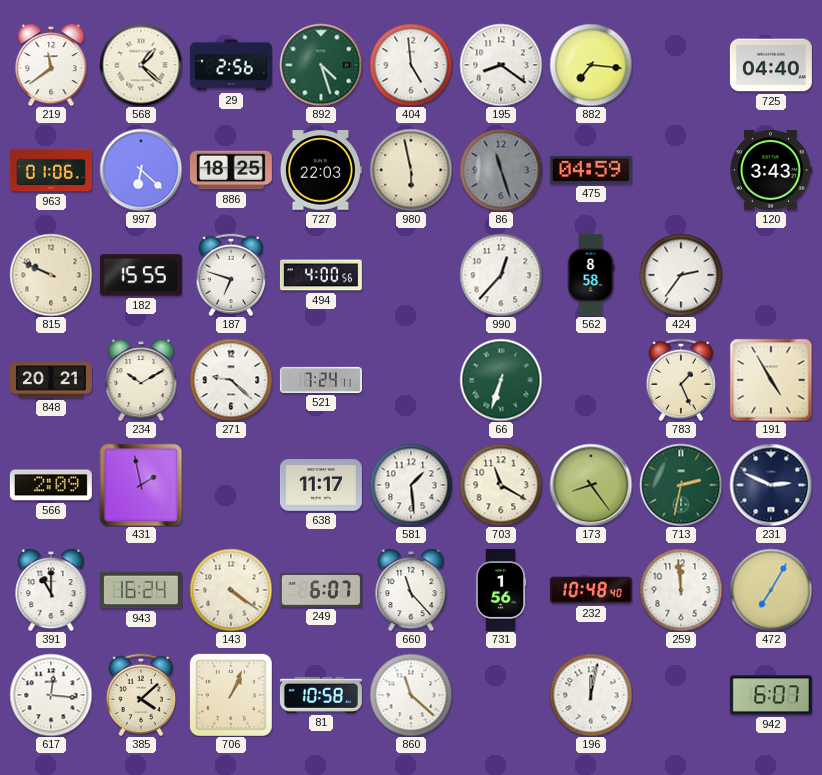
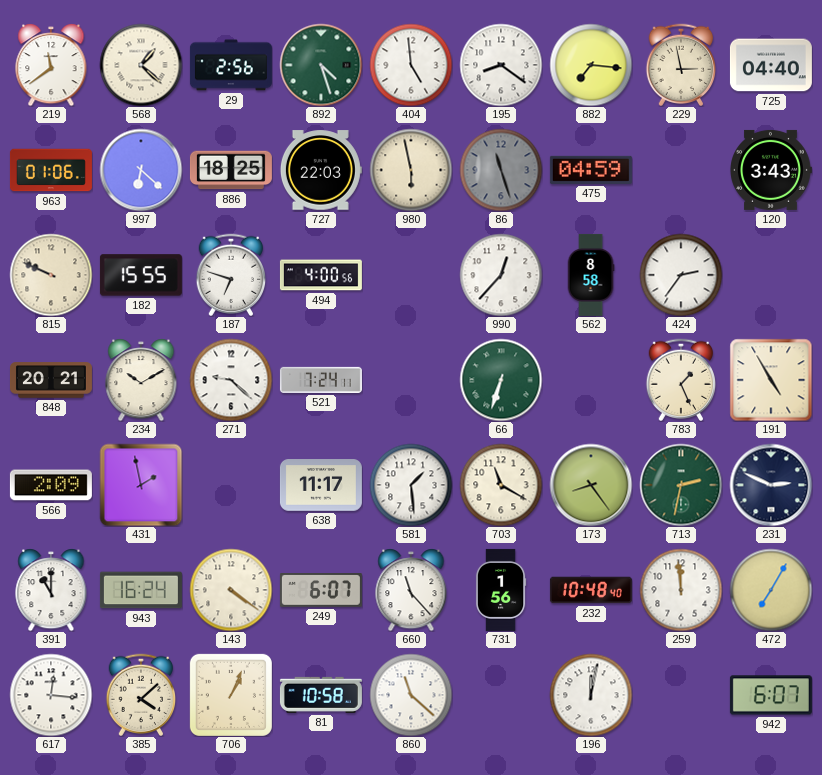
229: none -> 2:58 (681, 64)
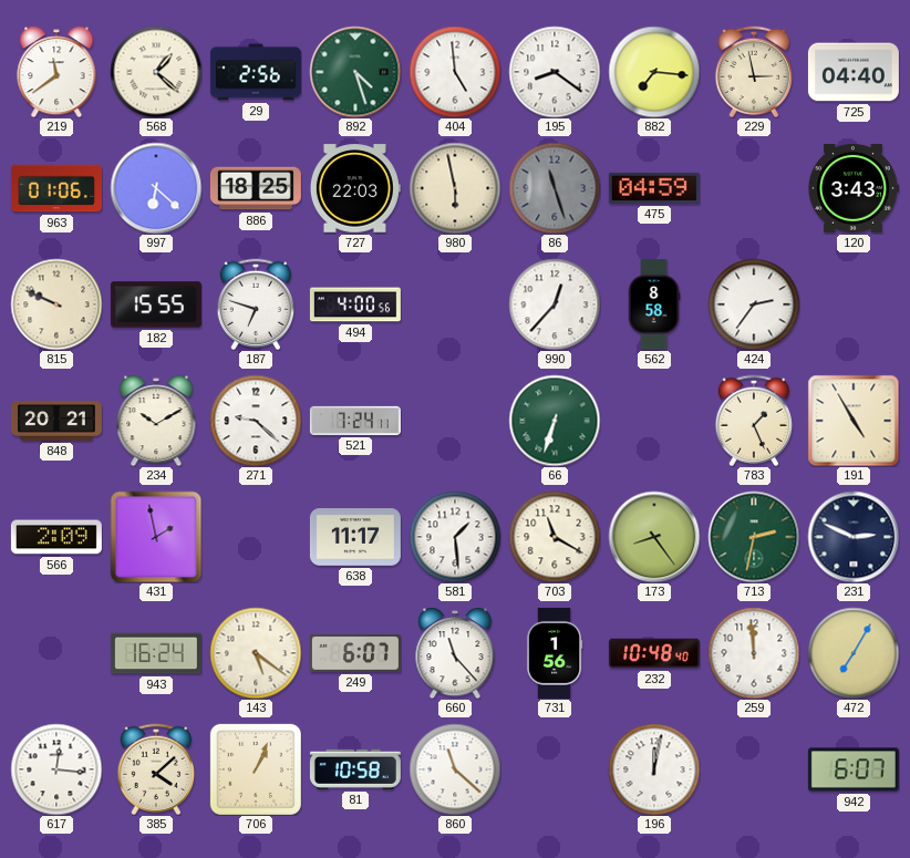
391: 11:00 -> none (51, 590)
143: 4:21 -> 5:21 (256, 653)
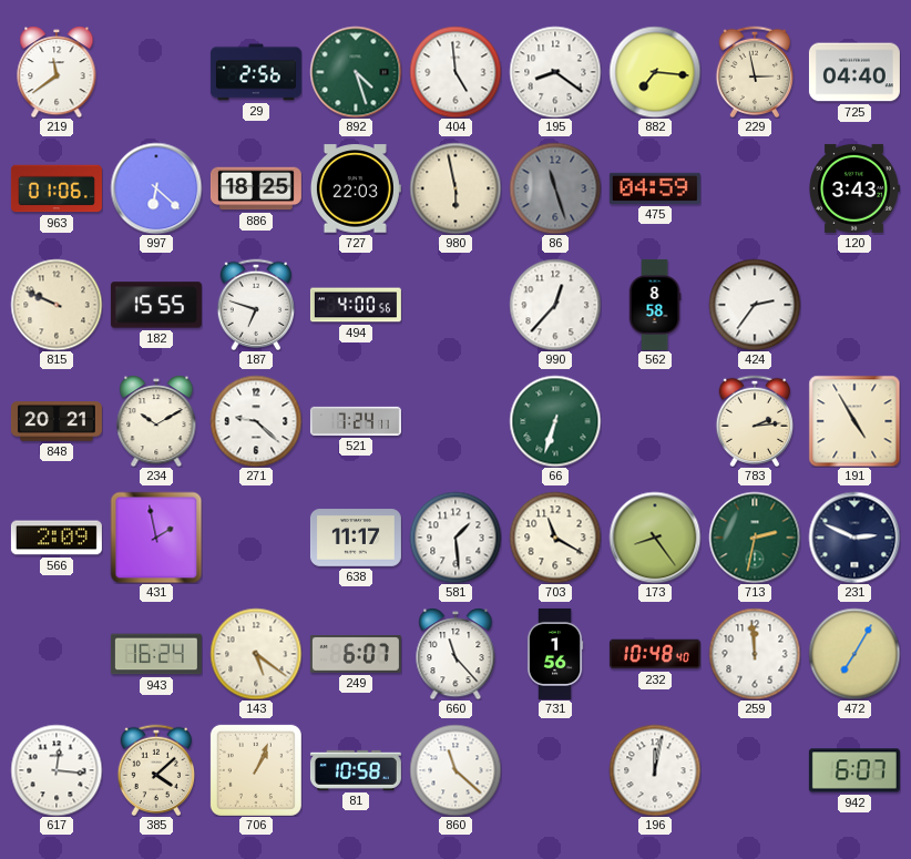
568: 1:22 -> none (156, 72)
783: 1:26 -> 2:14 (755, 420)
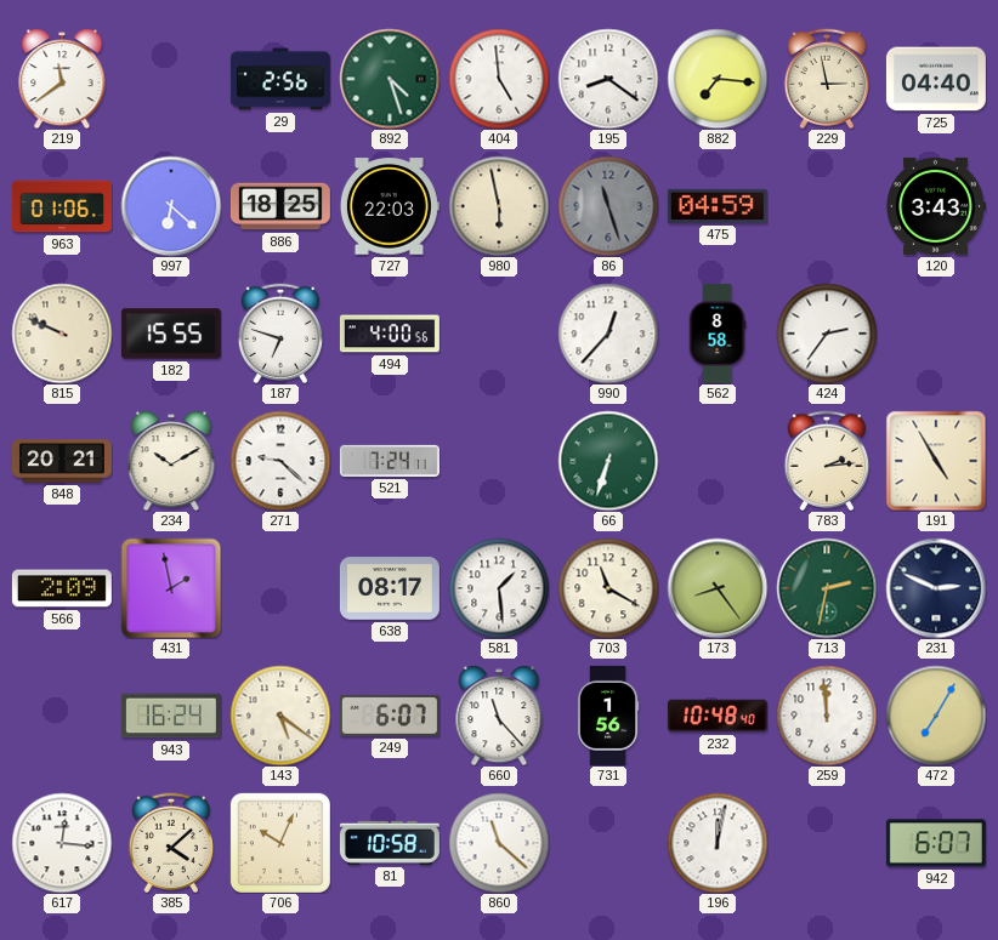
638: 11:17 -> 08:17 (390, 588)
706: 1:04 -> 10:04 (280, 843)
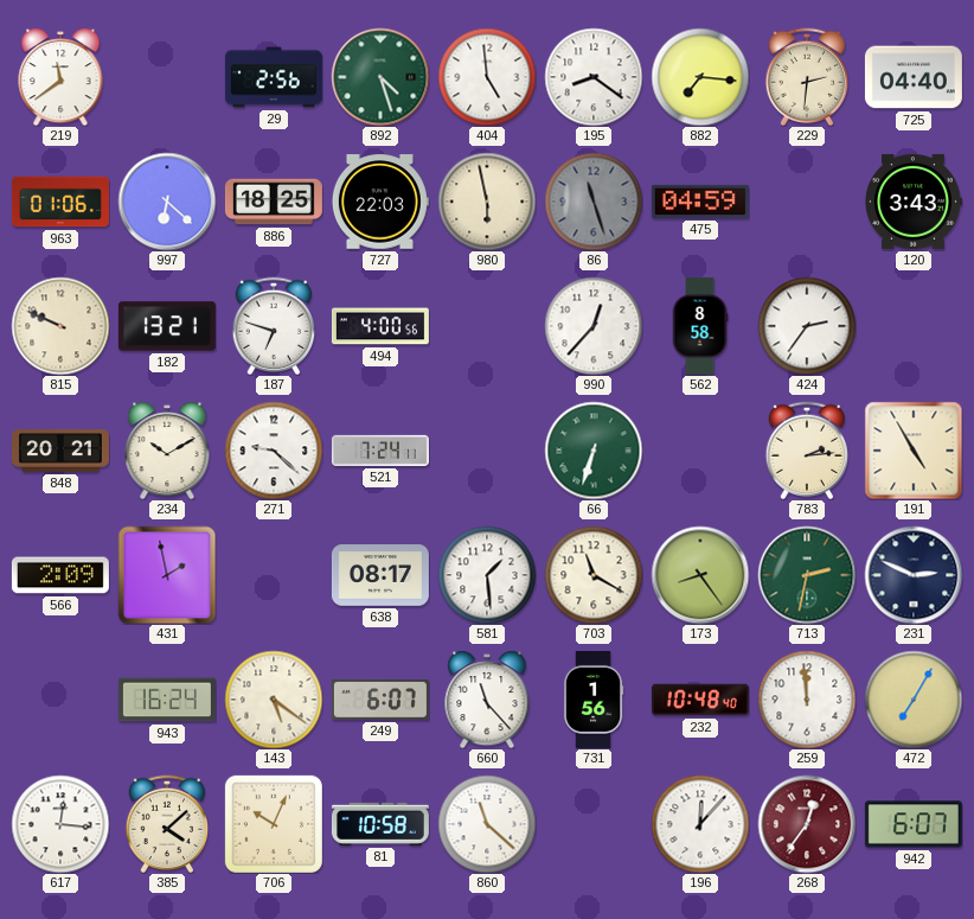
229: 2:58 -> 2:31 (807, 76)
182: 15:55 -> 13:21 (167, 326)
196: 12:02 -> 12:07 (700, 824)
268: none -> 12:36 (807, 824)
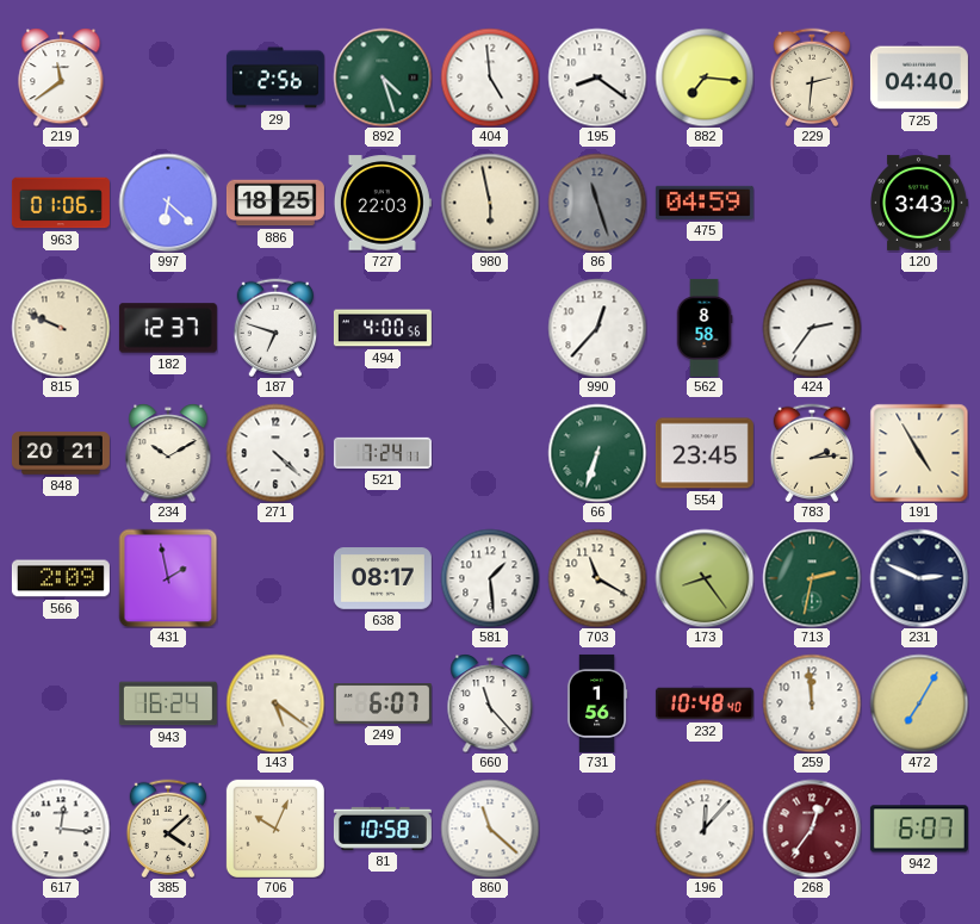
182: 13:21 -> 12:37 (168, 328)
271: 9:22 -> 4:22 (275, 453)
554: none -> 23:45 (705, 453)
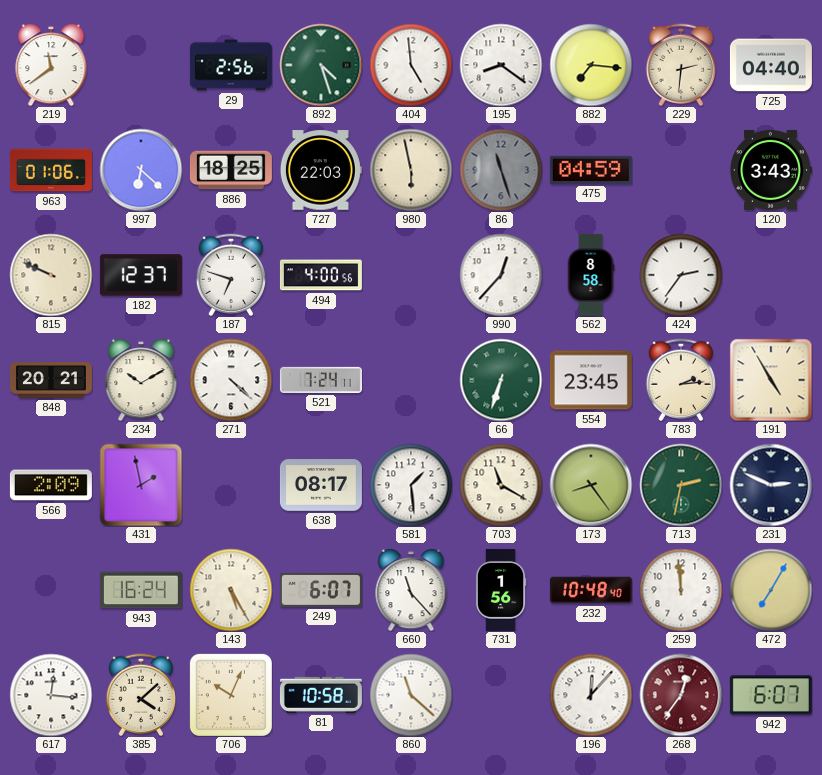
143: 5:21 -> 5:25 (231, 590)
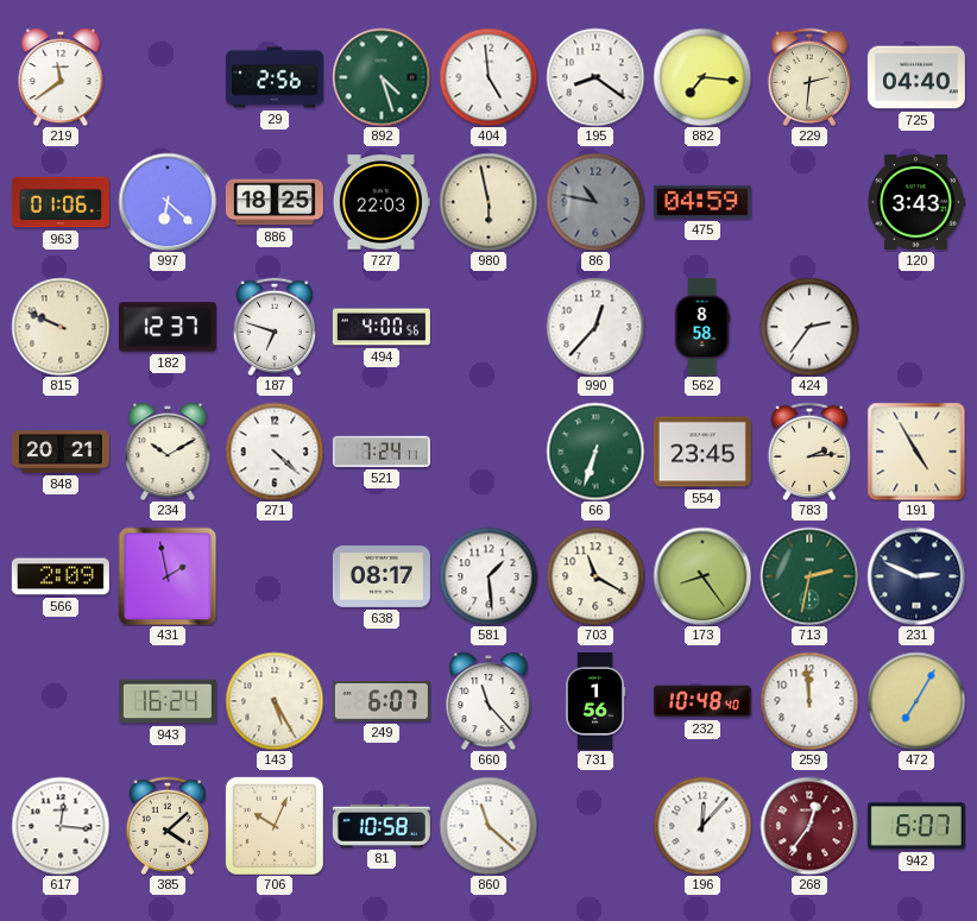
86: 11:27 -> 10:47 (595, 202)
